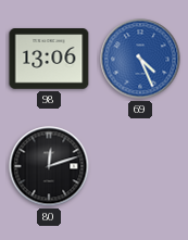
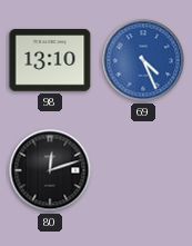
98: 13:06 -> 13:10 (50, 60)
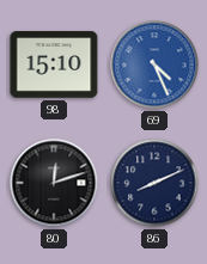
98: 13:10 -> 15:10 (54, 65)
86: none -> 8:11 (154, 183)
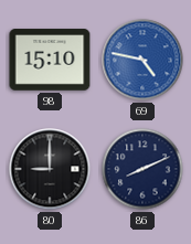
69: 4:26 -> 4:47 (142, 60)
80: 12:12 -> 9:00 (50, 169)
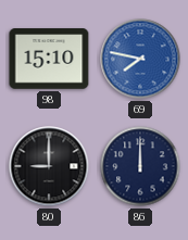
69: 4:47 -> 7:47 (140, 59)
86: 8:11 -> 12:00 (140, 166)
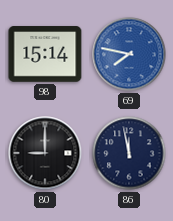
98: 15:10 -> 15:14 (45, 54)
86: 12:00 -> 11:58 (129, 153)
